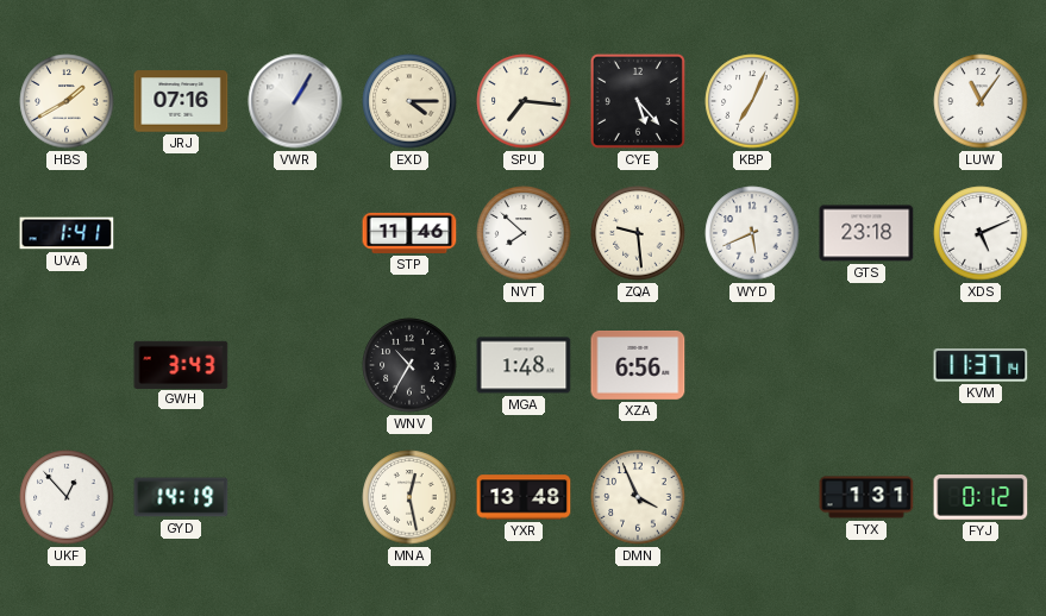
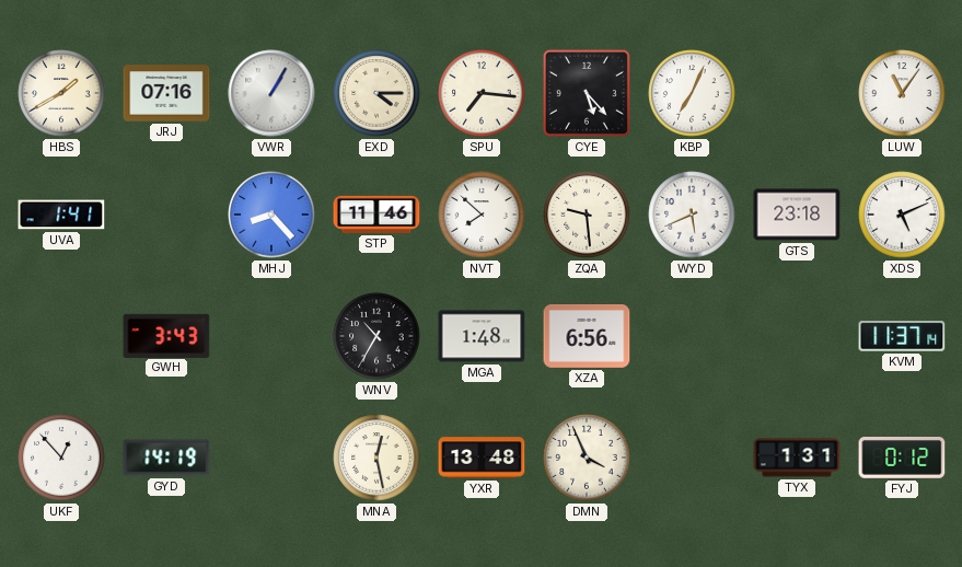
MHJ: none -> 8:23 (271, 215)
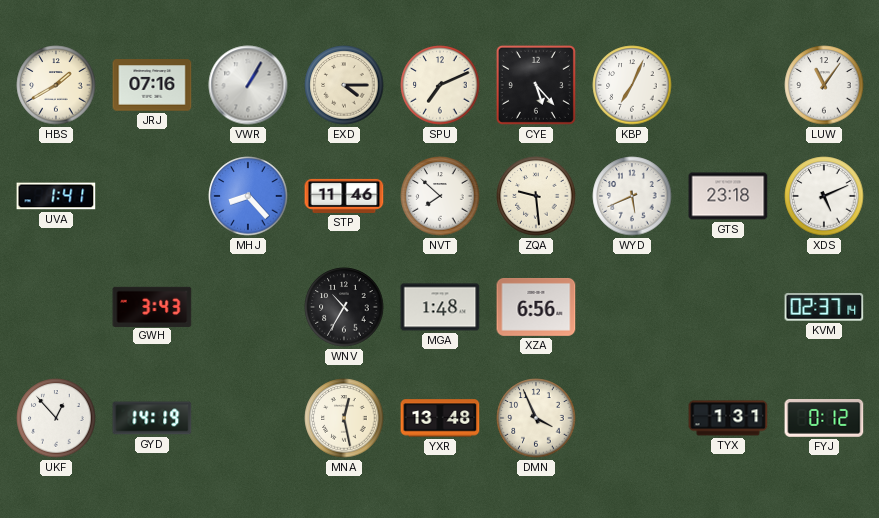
SPU: 7:16 -> 7:11 (440, 85)
KVM: 11:37 -> 02:37 (824, 308)
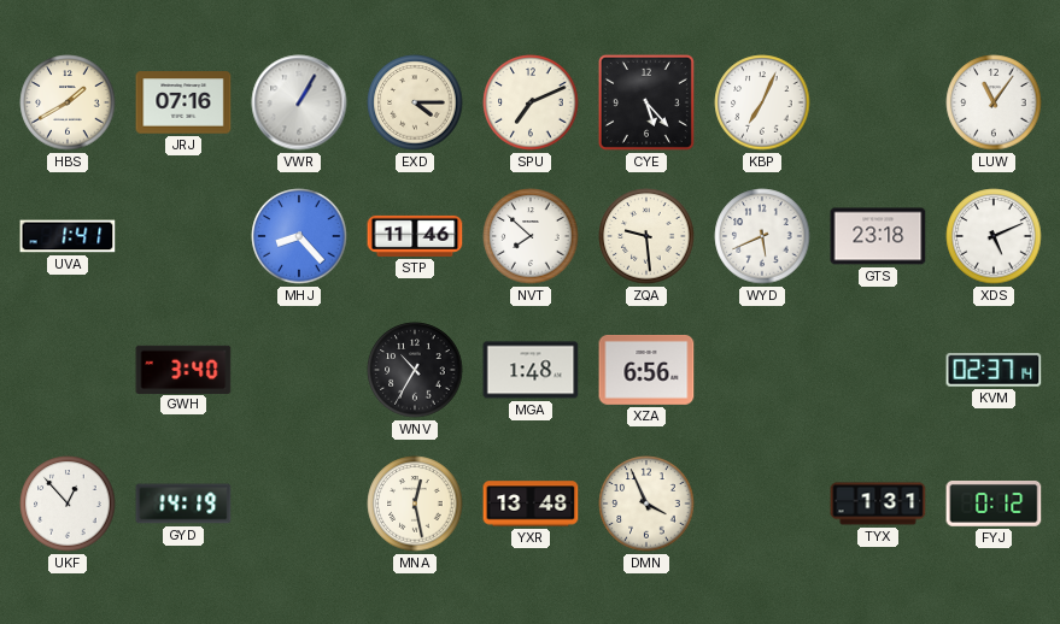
GWH: 3:43 -> 3:40 (183, 369)
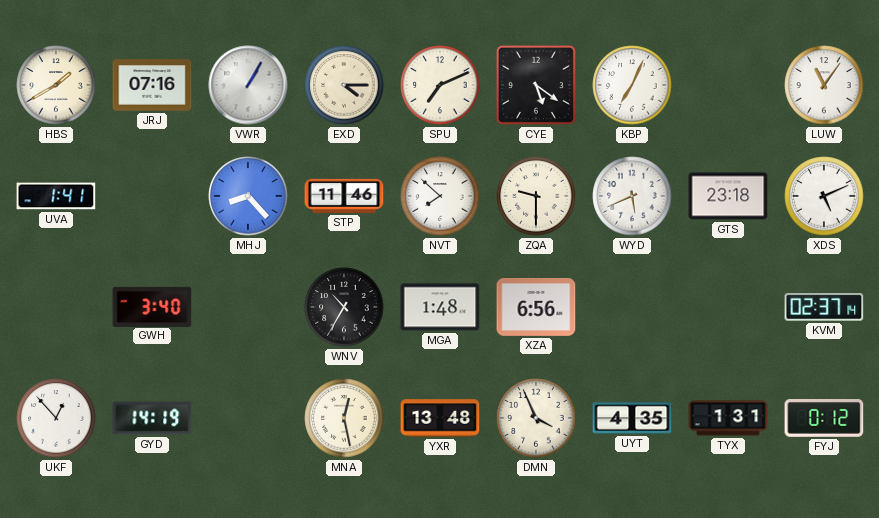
CYE: 5:23 -> 5:21 (536, 85)
ZQA: 9:29 -> 9:30 (536, 196)
UYT: none -> 4:35 (632, 418)
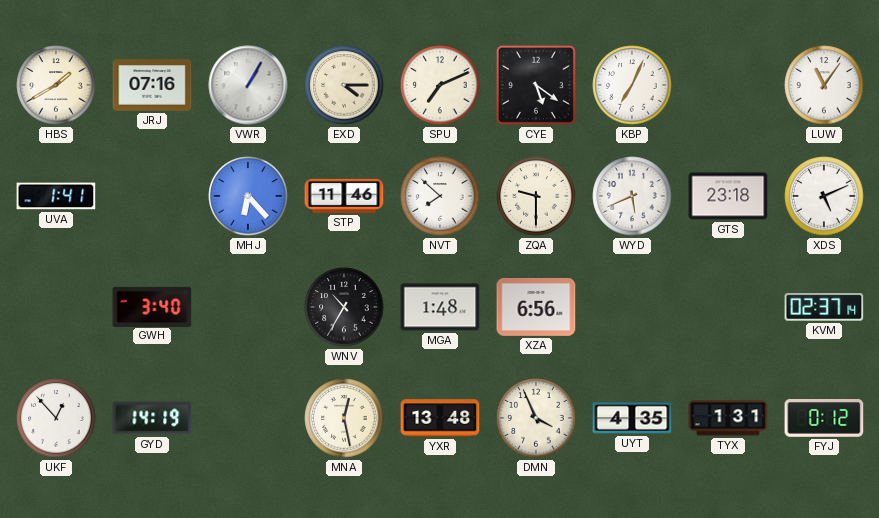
MHJ: 8:23 -> 6:23 (248, 196)
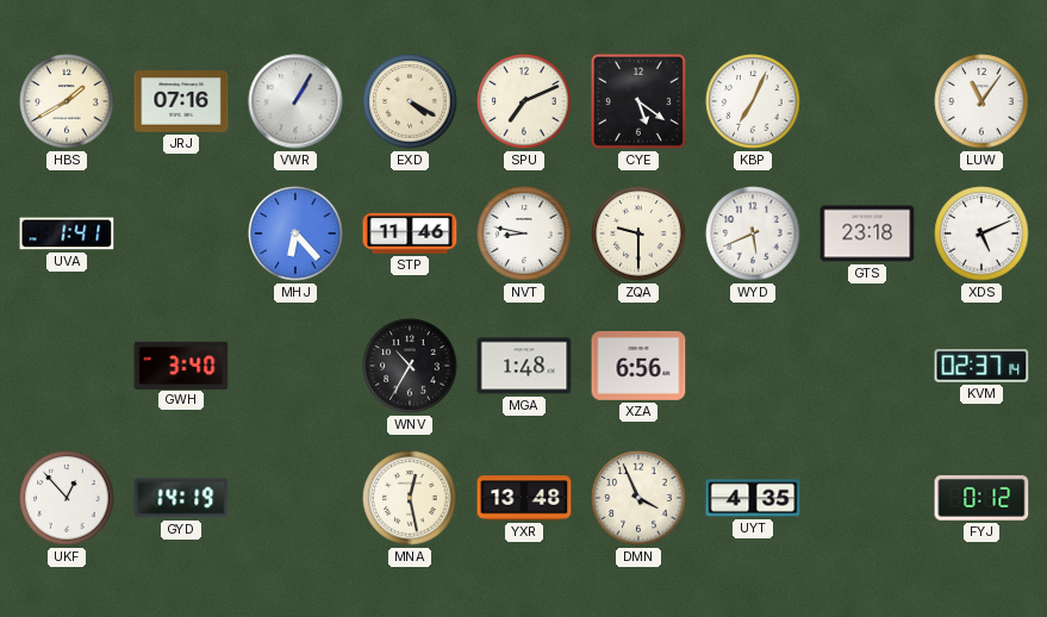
EXD: 4:15 -> 4:20 (410, 101)
NVT: 7:52 -> 8:47 (524, 233)
TYX: 1:31 -> none (728, 418)
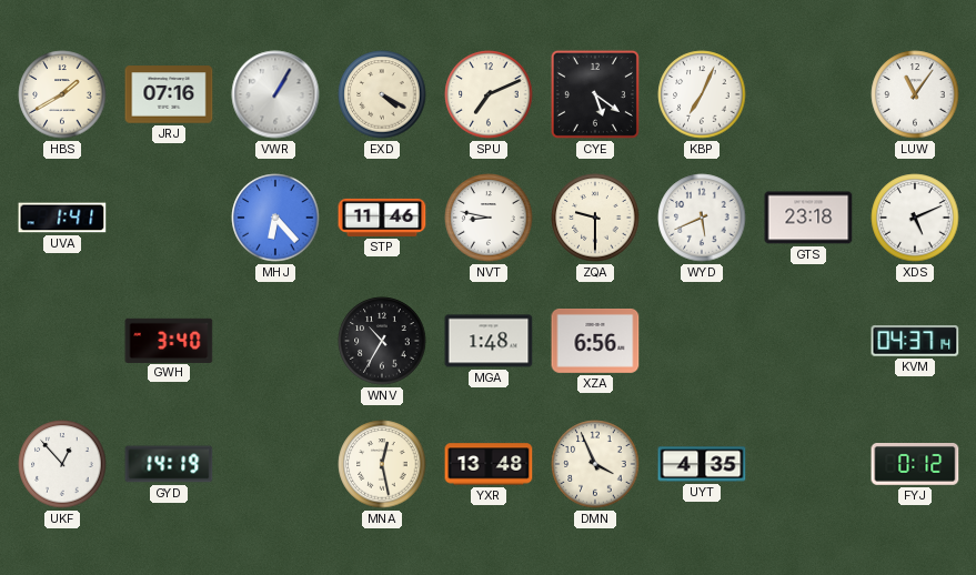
KVM: 02:37 -> 04:37 (915, 342)
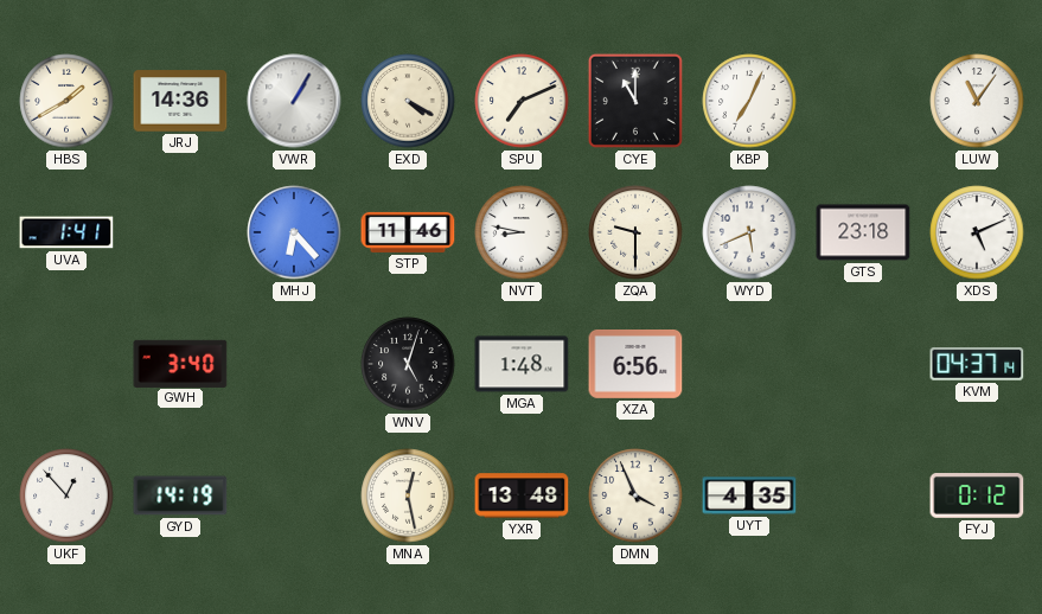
JRJ: 07:16 -> 14:36 (180, 101)
CYE: 5:21 -> 11:00 (635, 101)
WNV: 10:35 -> 5:03 (408, 364)
